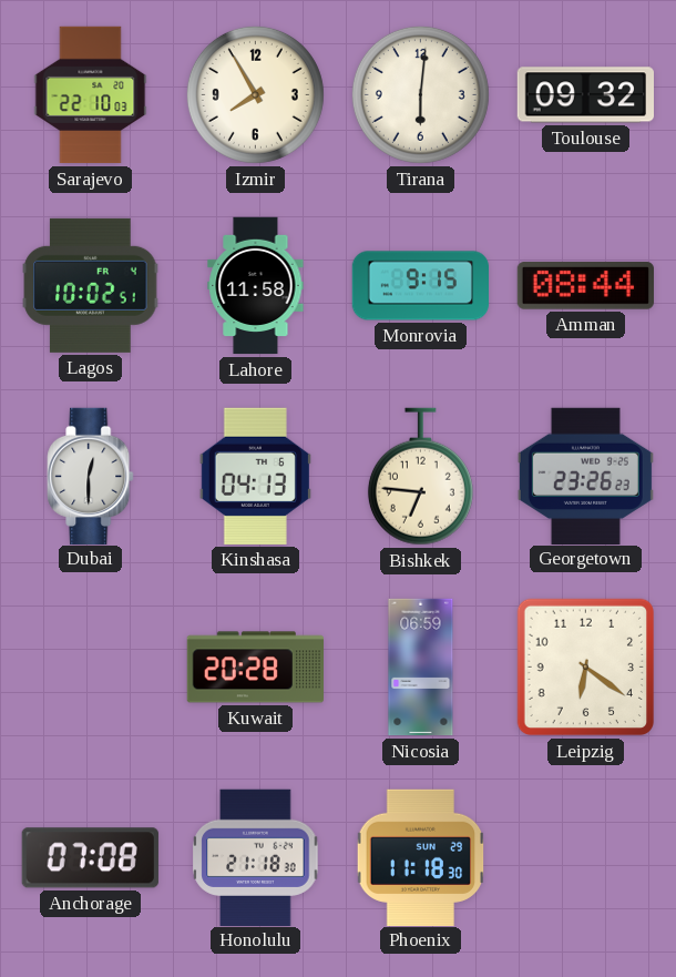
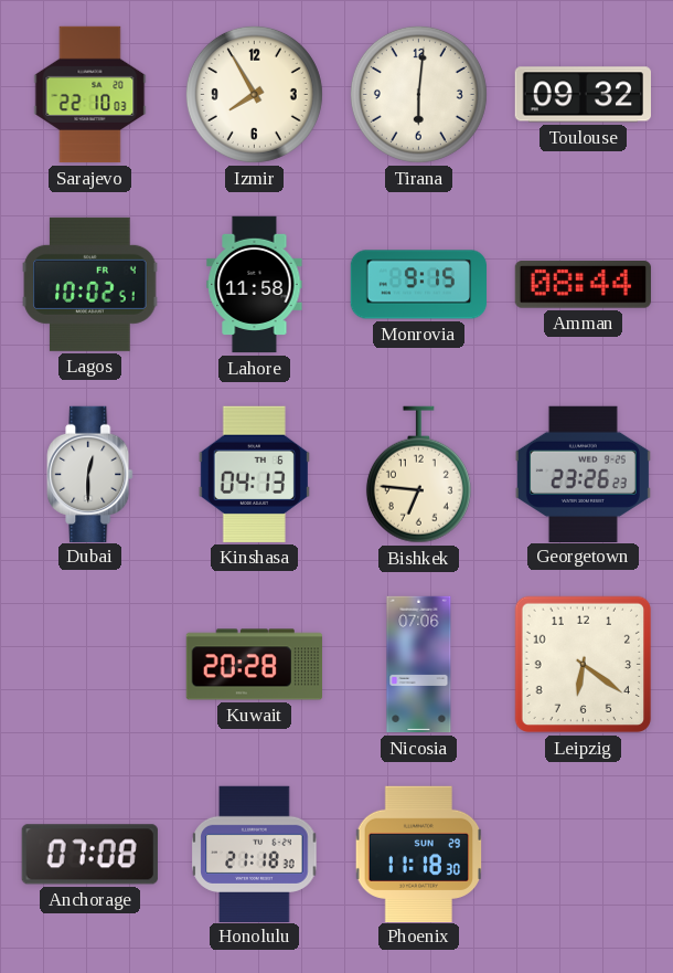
Nicosia: 06:59 -> 07:06 (419, 665)
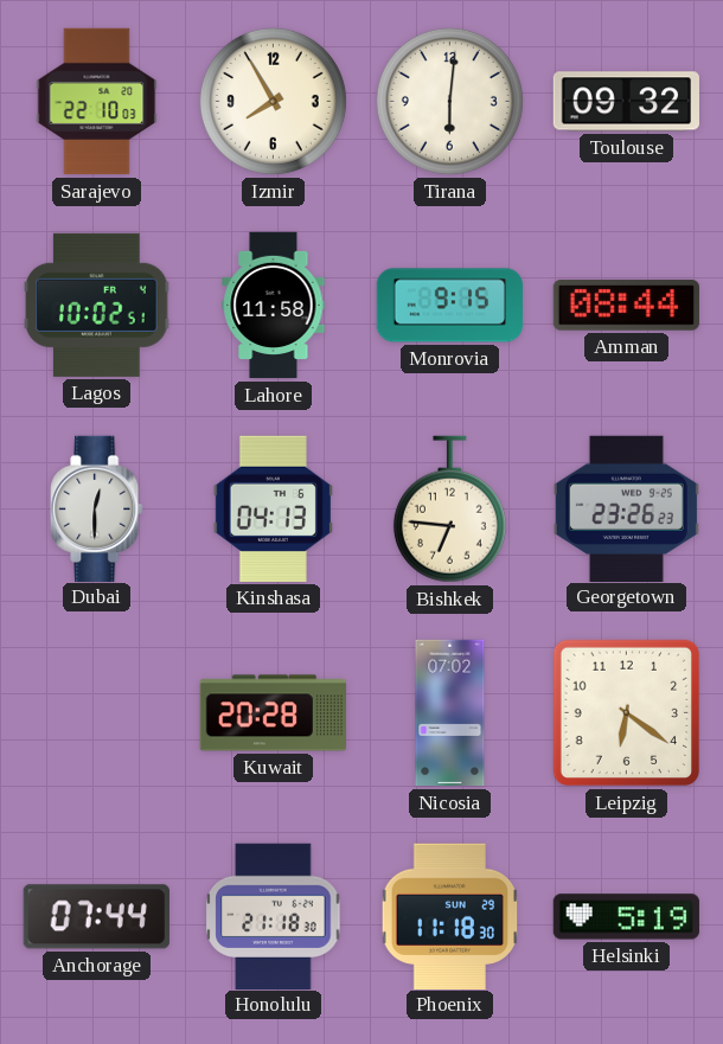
Nicosia: 07:06 -> 07:02 (450, 713)
Anchorage: 07:08 -> 07:44 (96, 917)
Helsinki: none -> 5:19 (626, 917)
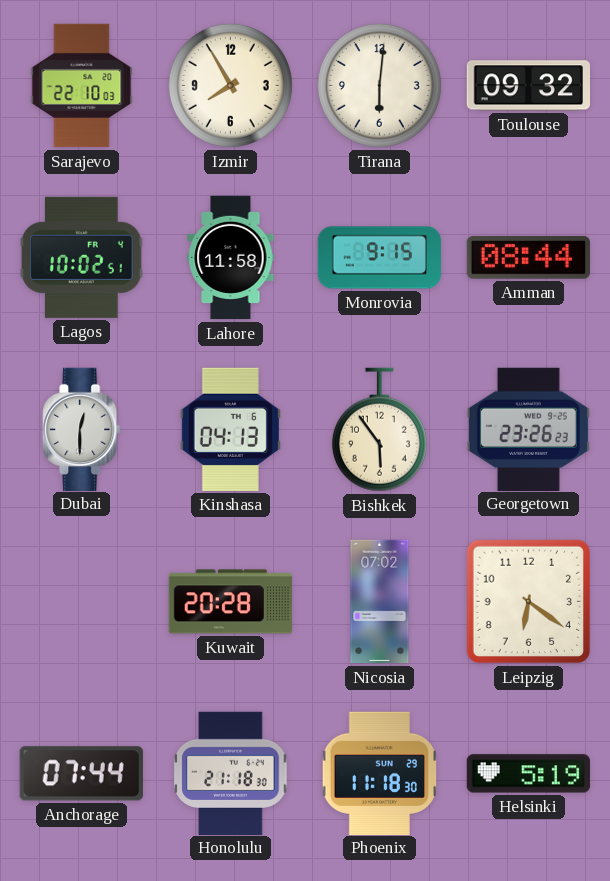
Bishkek: 6:46 -> 5:54 (379, 430)
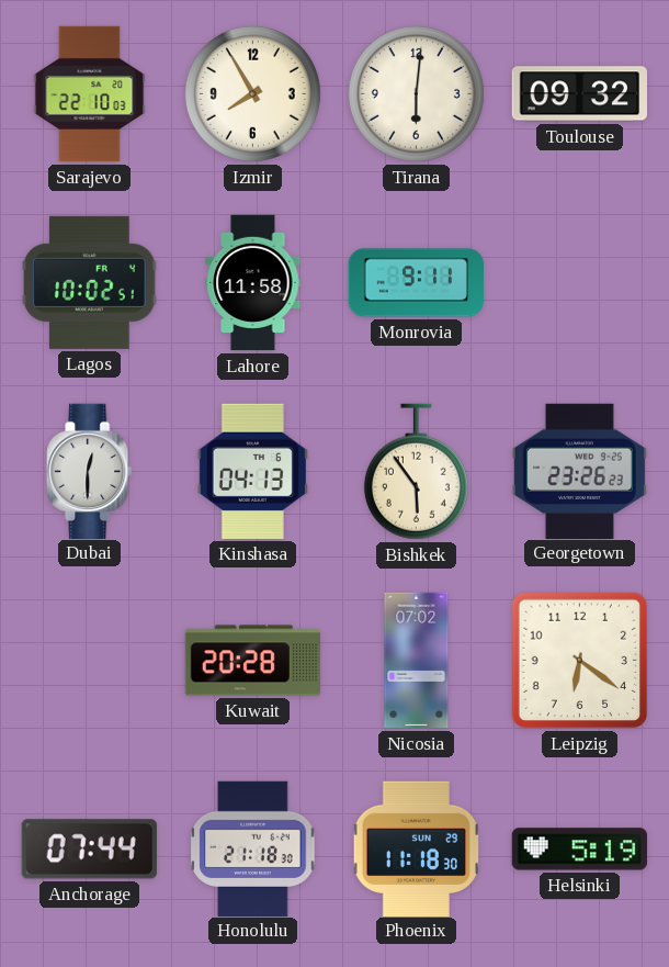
Monrovia: 9:15 -> 9:11 (416, 283)
Amman: 08:44 -> none (528, 258)
